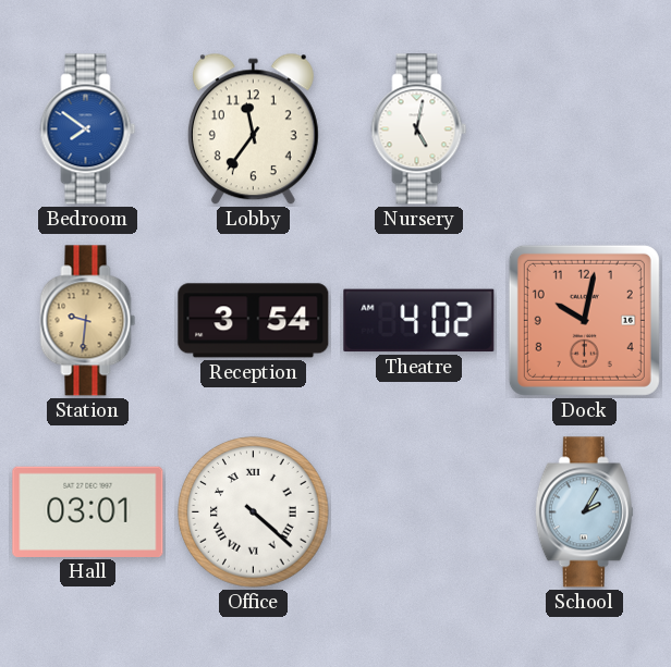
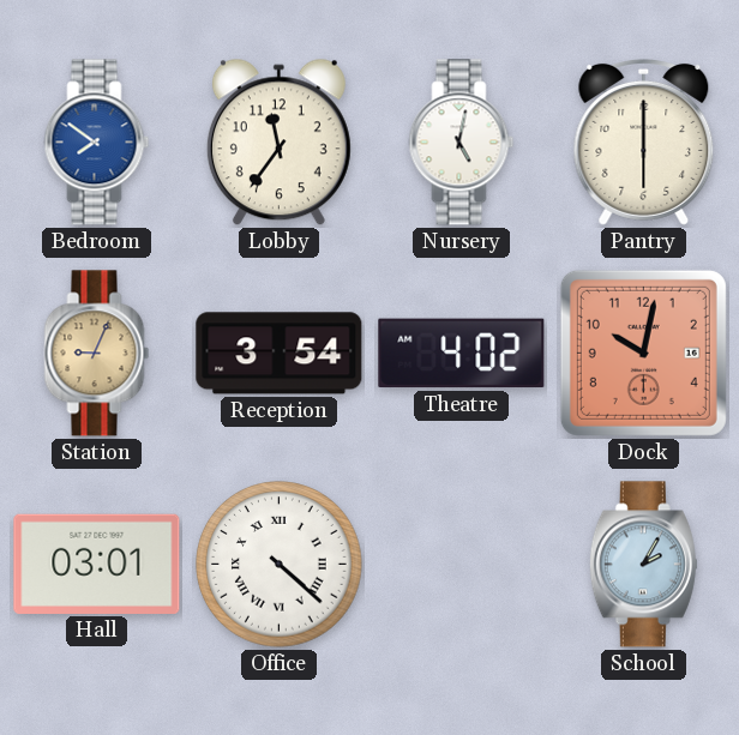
Pantry: none -> 6:00 (644, 141)
Station: 9:31 -> 9:04 (97, 354)
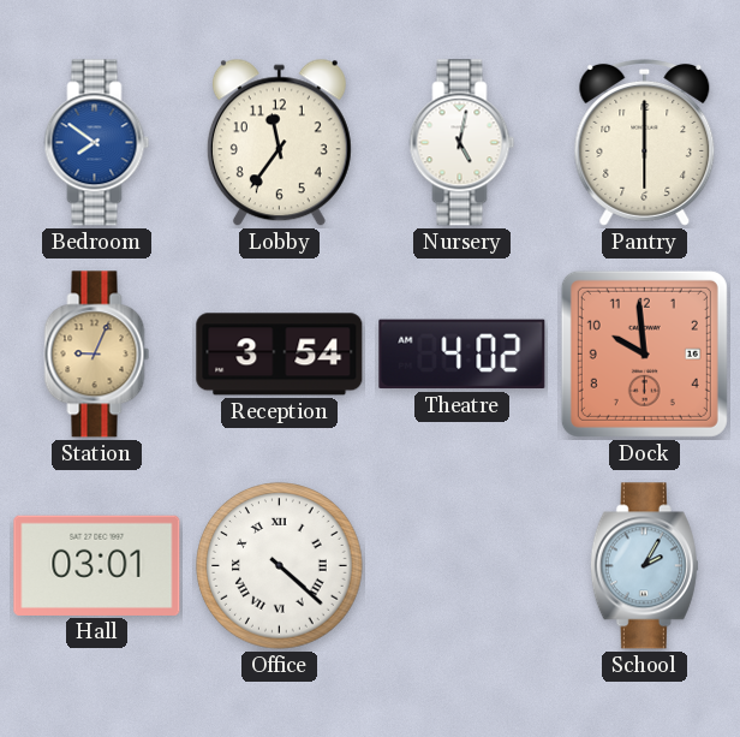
Dock: 10:02 -> 9:59 (644, 353)
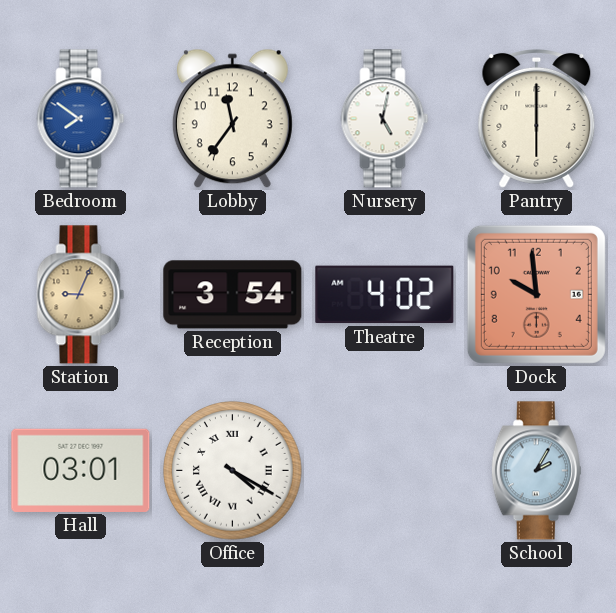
Office: 4:22 -> 4:20 (233, 471)
